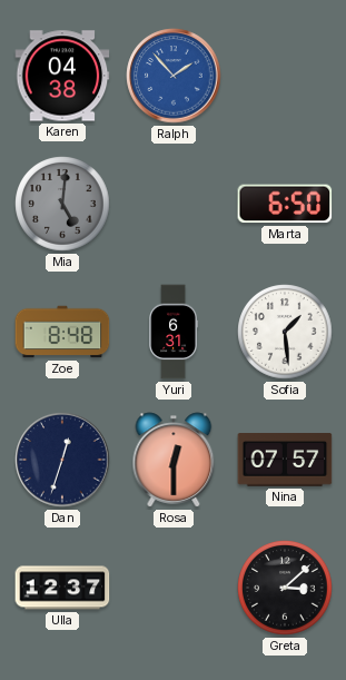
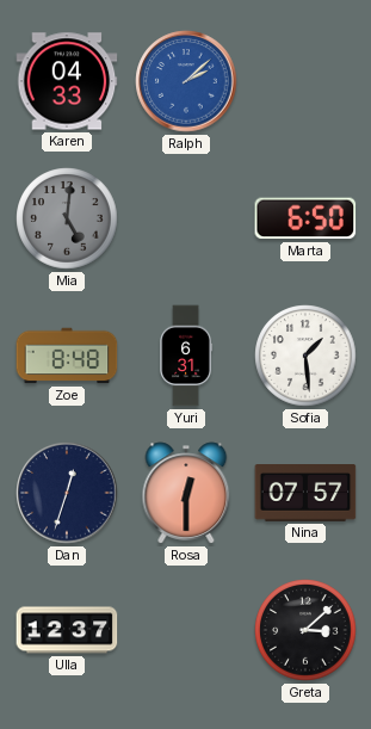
Karen: 04:38 -> 04:33 (67, 81)
Ralph: 1:53 -> 2:08 (186, 81)
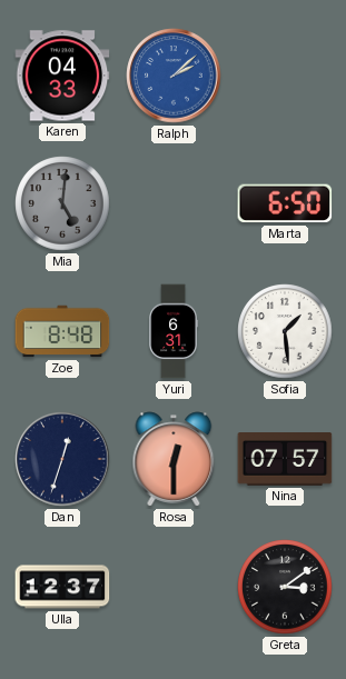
Greta: 3:08 -> 3:09 (285, 587)
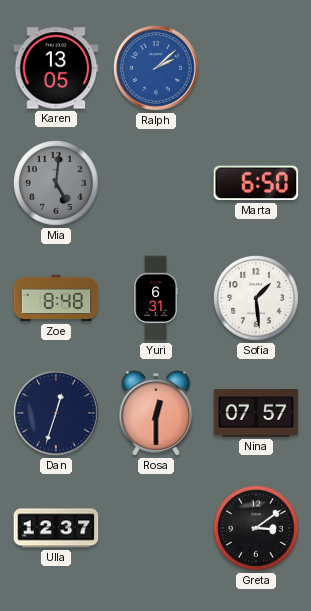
Karen: 04:33 -> 13:05 (56, 68)
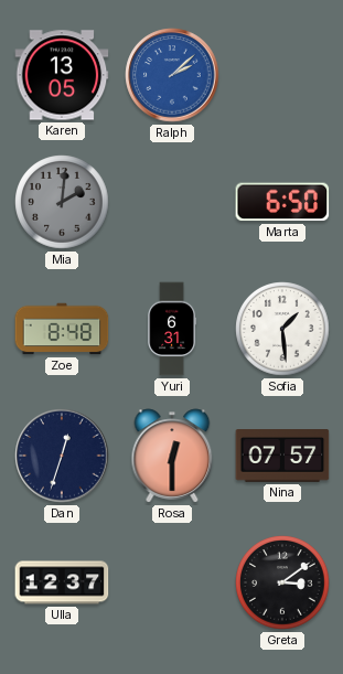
Mia: 5:01 -> 2:01 (62, 202)
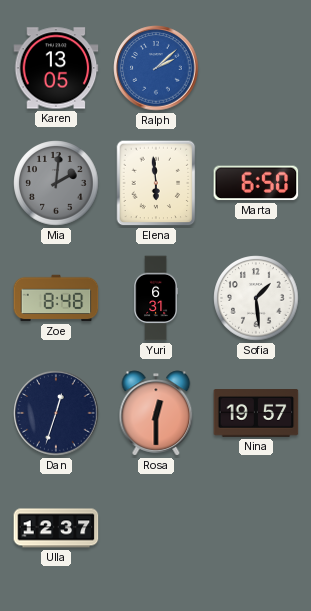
Elena: none -> 5:59 (156, 183)
Nina: 07:57 -> 19:57 (256, 414)
Greta: 3:09 -> none (282, 582)
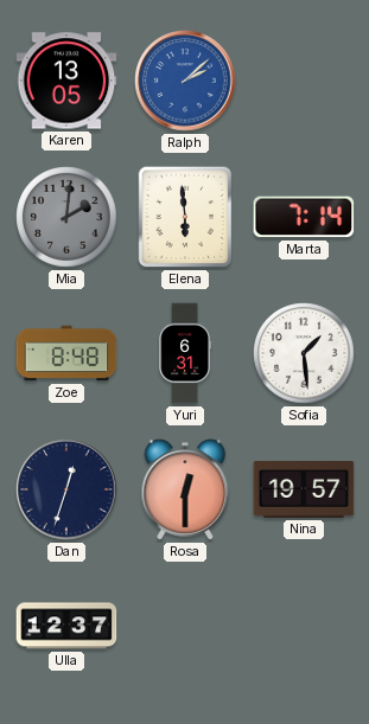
Marta: 6:50 -> 7:14 (304, 217)
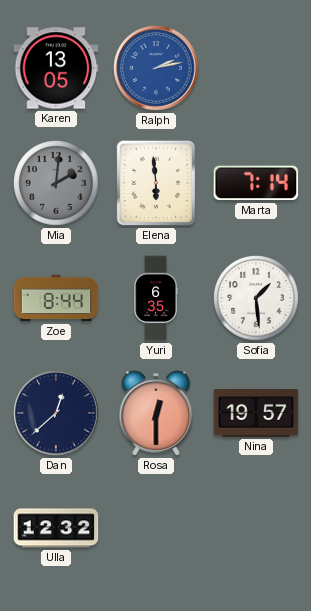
Ralph: 2:08 -> 2:13 (156, 68)
Zoe: 8:48 -> 8:44 (56, 298)
Yuri: 6:31 -> 6:35 (156, 298)
Dan: 12:33 -> 12:38 (56, 413)
Ulla: 12:37 -> 12:32 (56, 528)
